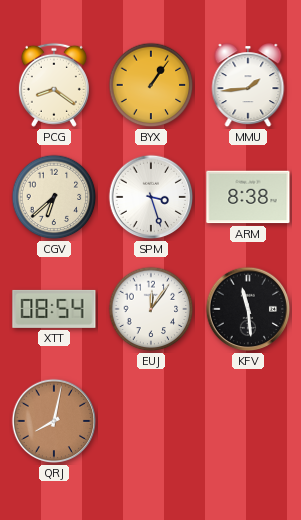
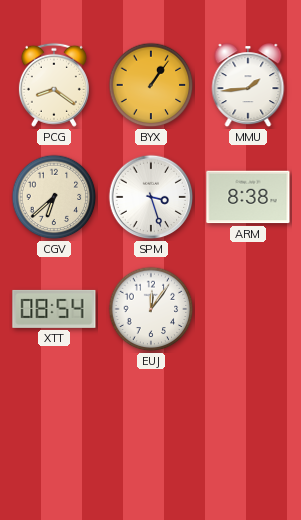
KFV: 11:29 -> none (248, 309)
QRJ: 8:02 -> none (54, 421)
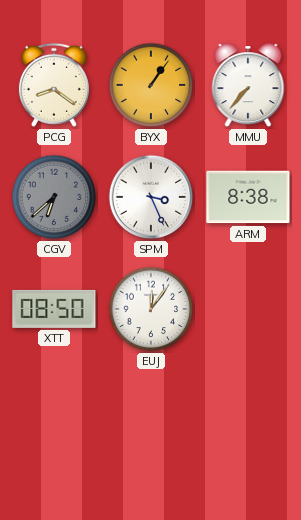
MMU: 1:44 -> 7:37 (248, 86)
CGV dial: cream -> grey (54, 197)
SPM: 3:27 -> 3:26 (151, 197)
XTT: 08:54 -> 08:50 (54, 309)
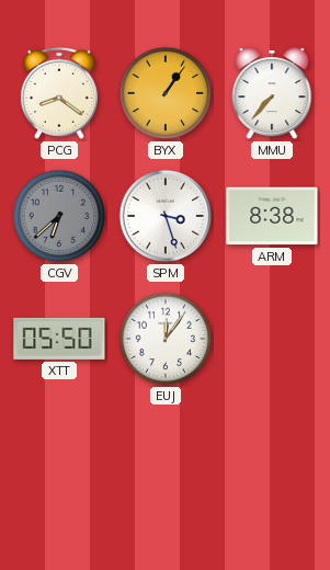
SPM: 3:26 -> 3:27 (166, 216)
XTT: 08:50 -> 05:50 (59, 339)
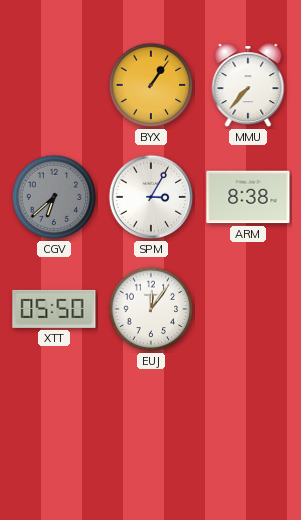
PCG: 8:21 -> none (59, 93)
SPM: 3:27 -> 3:05 (151, 197)
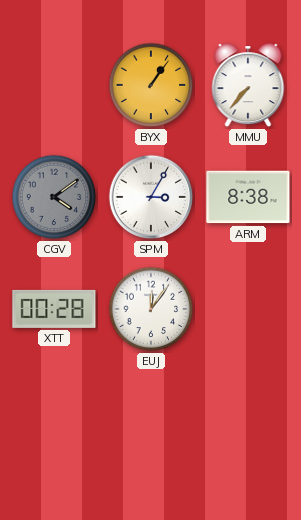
CGV: 6:38 -> 4:09 (54, 197)
XTT: 05:50 -> 00:28 (54, 309)
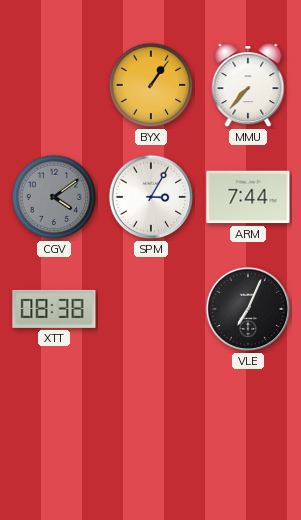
ARM: 8:38 -> 7:44 (248, 197)
XTT: 00:28 -> 08:38 (54, 309)
EUJ: 12:06 -> none (151, 309)
VLE: none -> 7:04 (248, 309)
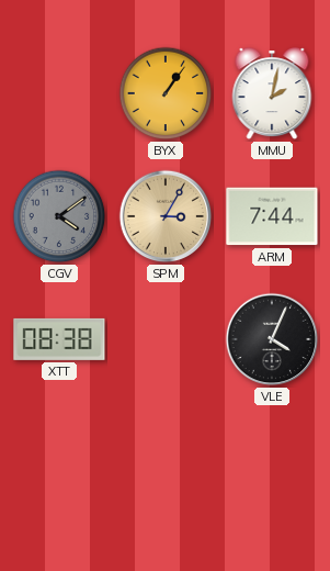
MMU: 7:37 -> 2:02 (272, 94)
SPM dial: white -> champagne (166, 216)
VLE: 7:04 -> 4:04 (272, 339)
